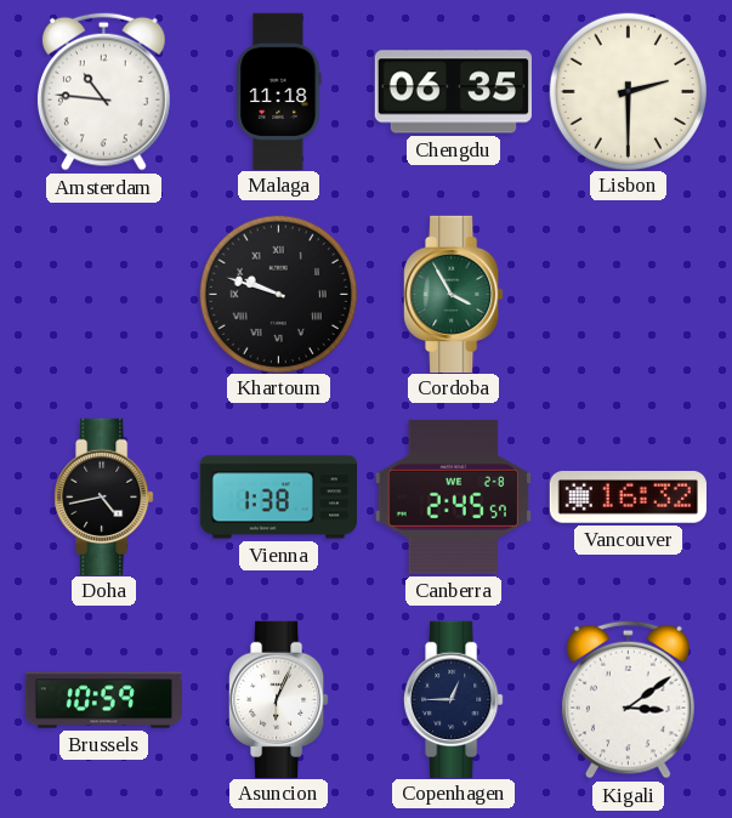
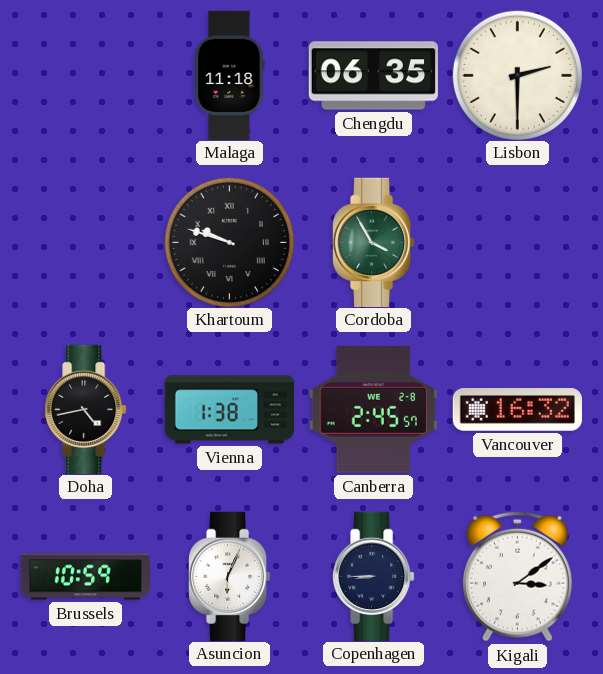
Amsterdam: 10:46 -> none (103, 91)
Copenhagen: 12:45 -> 8:45 (374, 576)
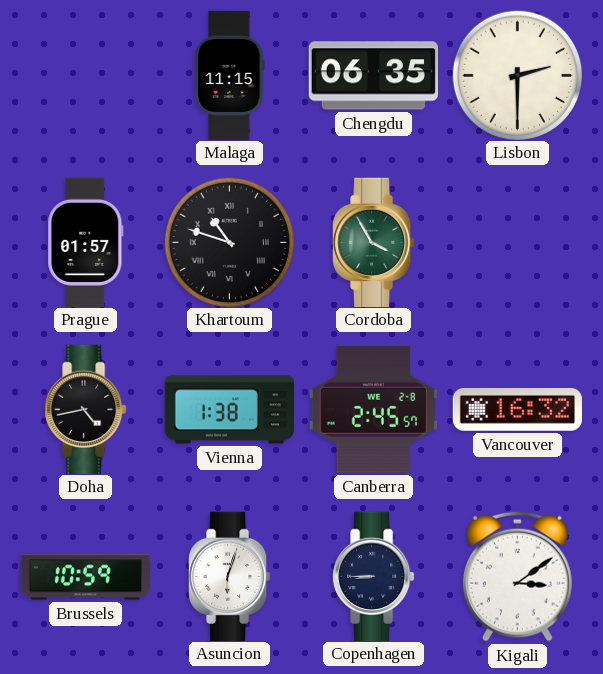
Malaga: 11:18 -> 11:15 (230, 75)
Prague: none -> 01:57 (86, 242)
Khartoum: 9:48 -> 10:48 (229, 242)
Asuncion: 6:04 -> 6:03 (230, 576)
